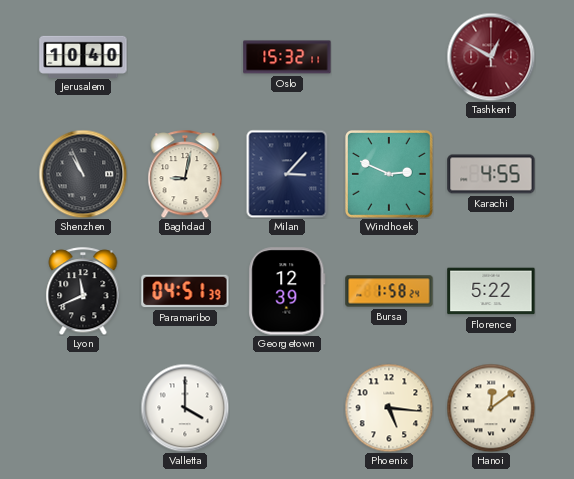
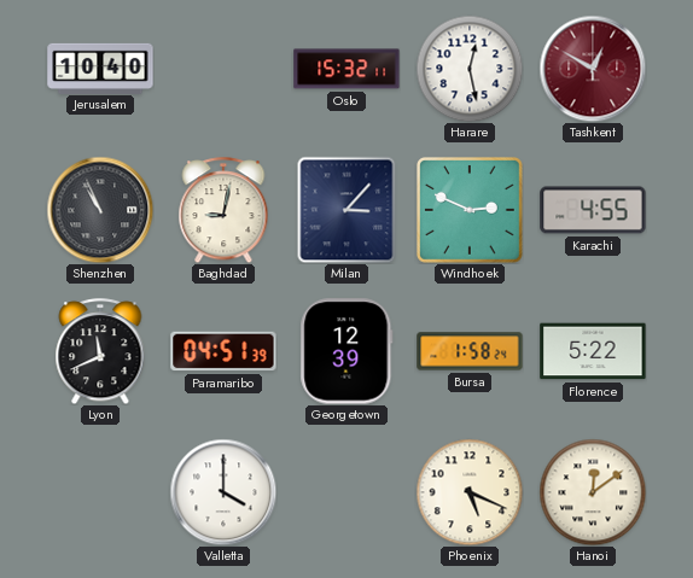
Harare: none -> 12:28 (470, 69)
Phoenix: 5:16 -> 5:19 (470, 492)
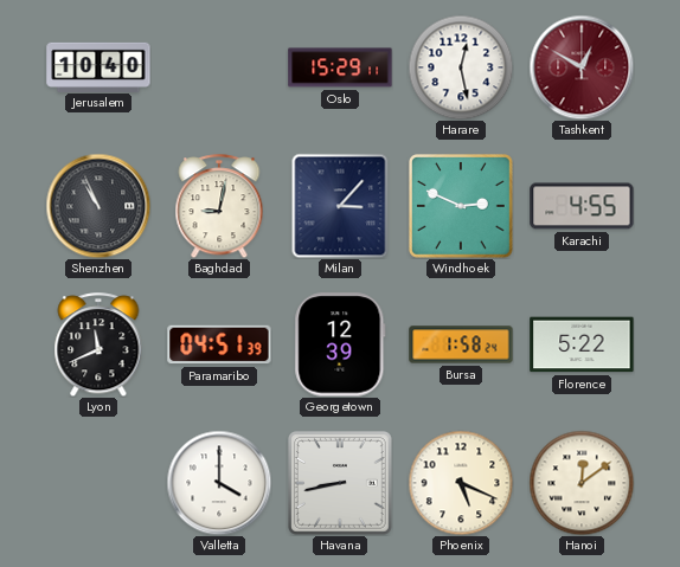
Oslo: 15:32 -> 15:29 (340, 67)
Havana: none -> 8:43 (341, 484)
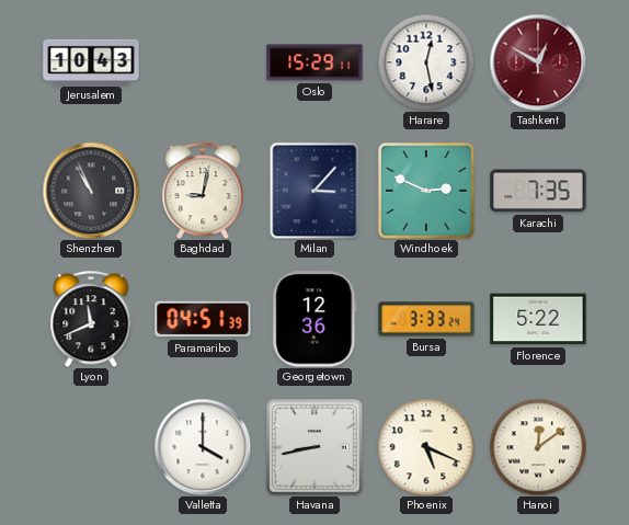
Jerusalem: 10:40 -> 10:43 (91, 61)
Karachi: 4:55 -> 7:35 (538, 191)
Georgetown: 12:39 -> 12:36 (314, 319)
Bursa: 1:58 -> 3:33 (426, 319)
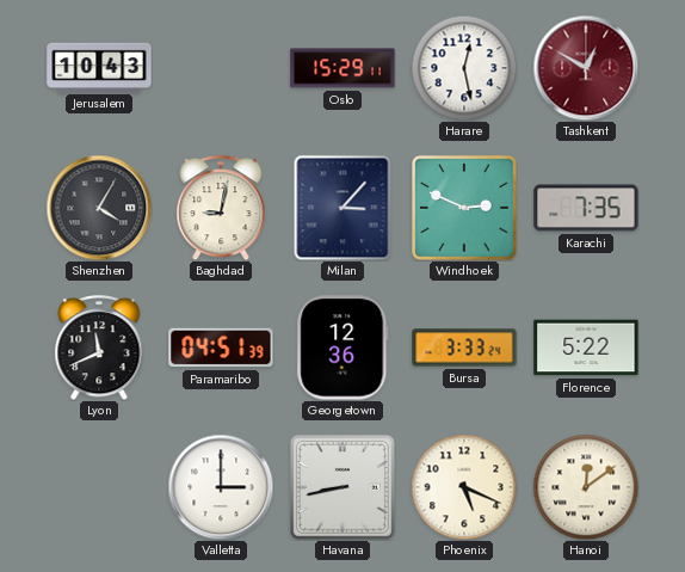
Shenzhen: 10:56 -> 4:05 (99, 208)
Valletta: 4:00 -> 3:00 (221, 487)
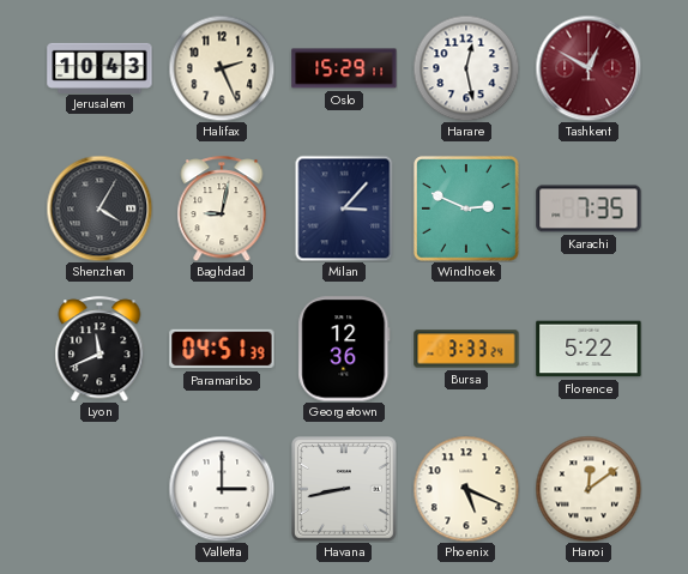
Halifax: none -> 2:26 (222, 68)
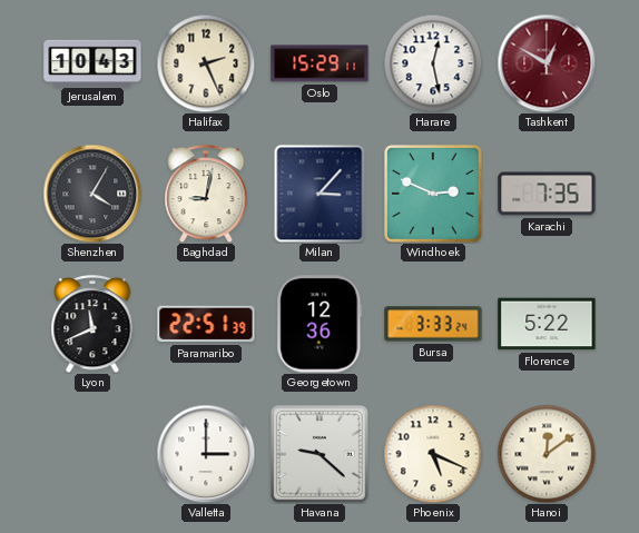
Paramaribo: 04:51 -> 22:51 (206, 324)
Havana: 8:43 -> 9:22 (321, 455)
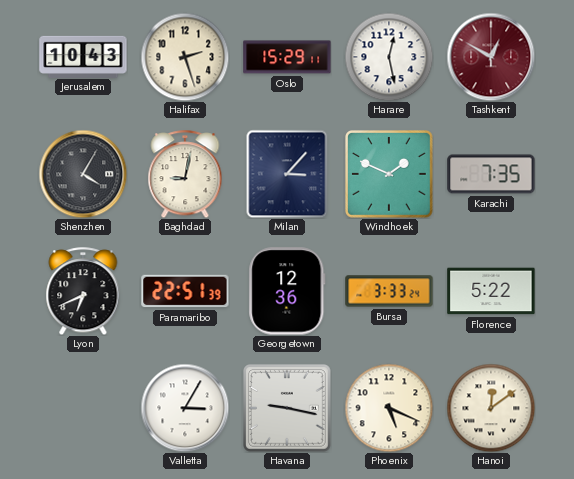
Halifax: 2:26 -> 2:27 (185, 57)
Windhoek: 2:49 -> 1:49 (390, 175)
Lyon: 11:41 -> 6:41 (83, 291)
Valletta: 3:00 -> 3:05 (185, 408)
Havana: 9:22 -> 9:17 (288, 409)
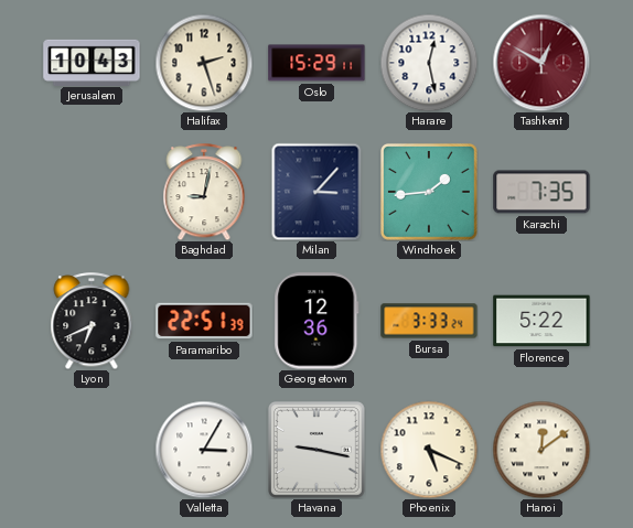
Shenzhen: 4:05 -> none (83, 174)
Windhoek: 1:49 -> 1:44 (430, 193)
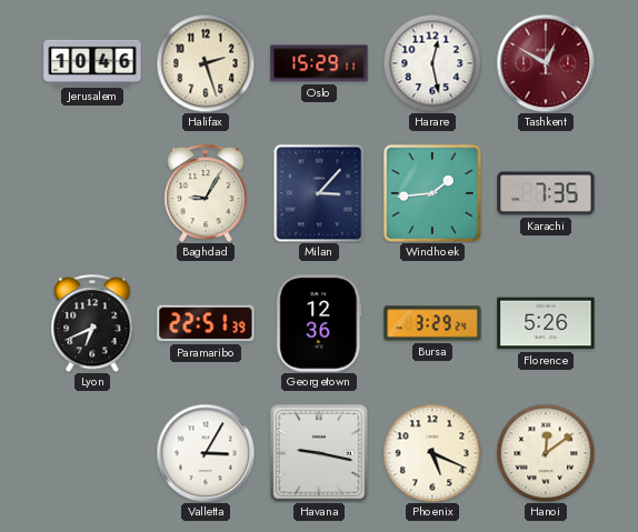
Jerusalem: 10:43 -> 10:46 (92, 62)
Baghdad: 9:02 -> 9:05 (206, 193)
Bursa: 3:33 -> 3:29 (432, 323)
Florence: 5:22 -> 5:26 (546, 323)
